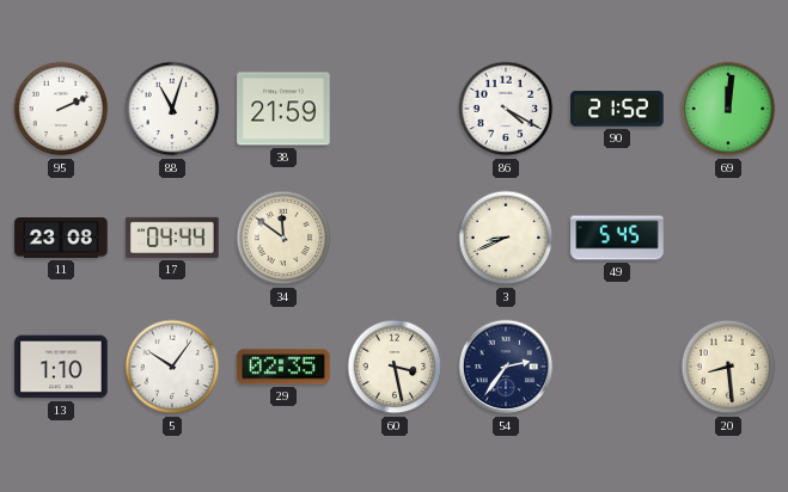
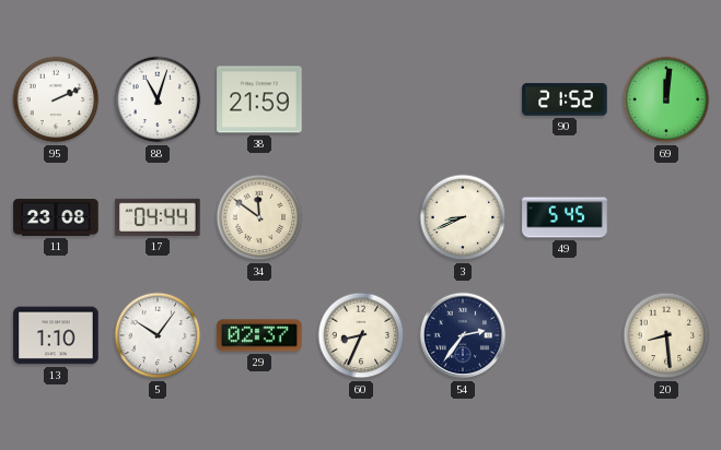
86: 4:20 -> none (506, 109)
29: 02:35 -> 02:37 (259, 335)
60: 3:28 -> 8:34 (361, 335)
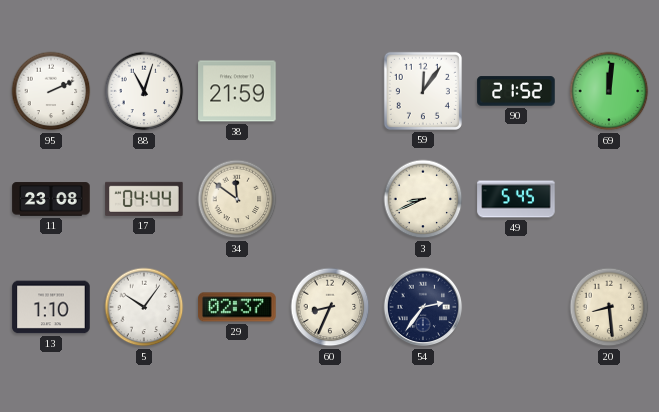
59: none -> 12:06 (423, 91)
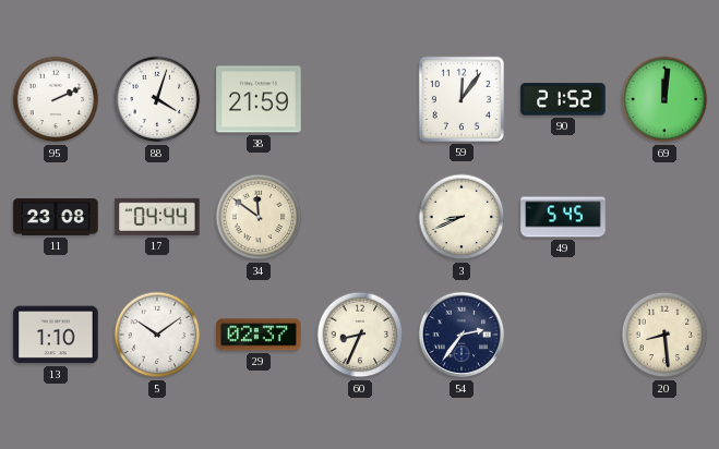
88: 11:03 -> 4:03 (157, 99)
5: 10:06 -> 10:09 (157, 335)
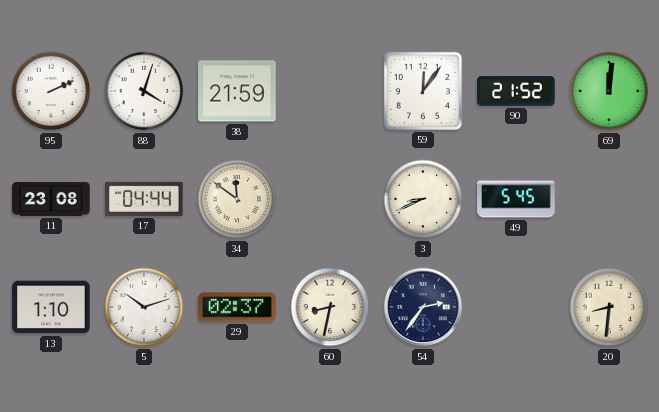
5: 10:09 -> 10:12 (144, 307)
60: 8:34 -> 8:32 (330, 307)
20: 8:29 -> 8:31 (609, 307)
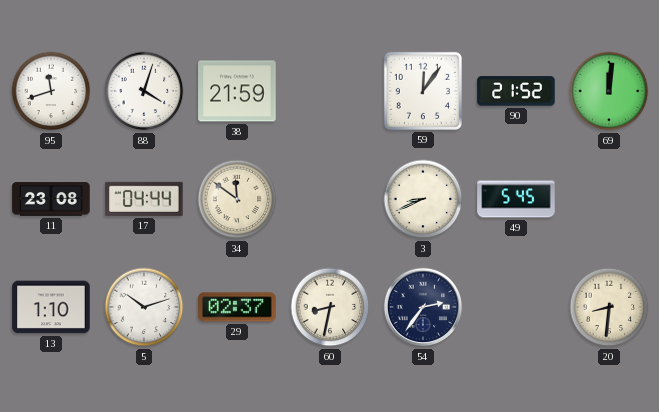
95: 2:11 -> 11:42 (51, 91)
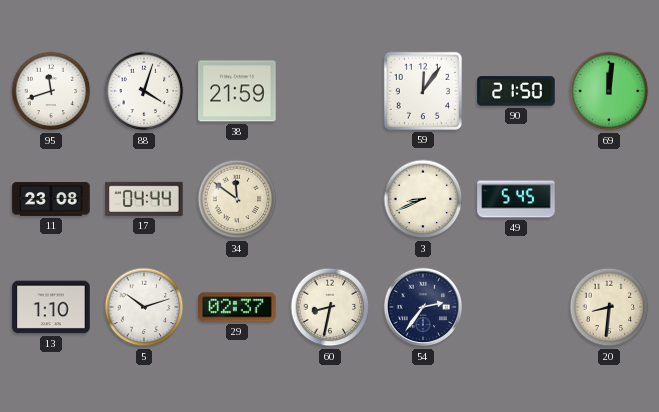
90: 21:52 -> 21:50 (516, 91)
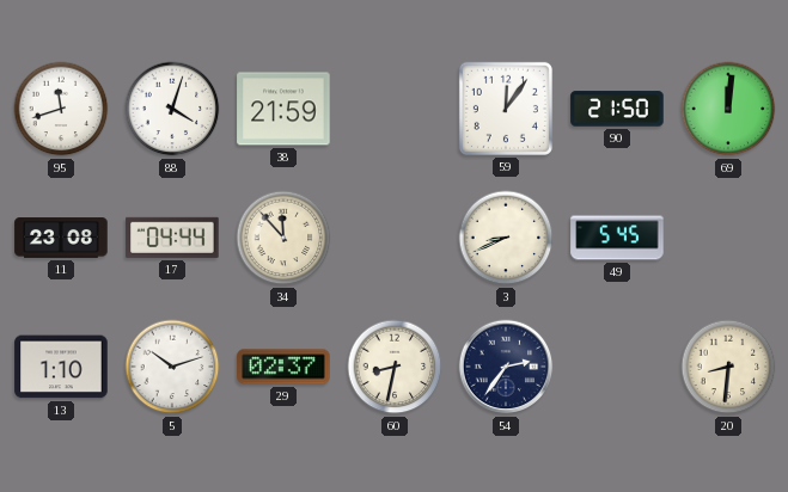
34: 11:51 -> 11:53 (283, 238)
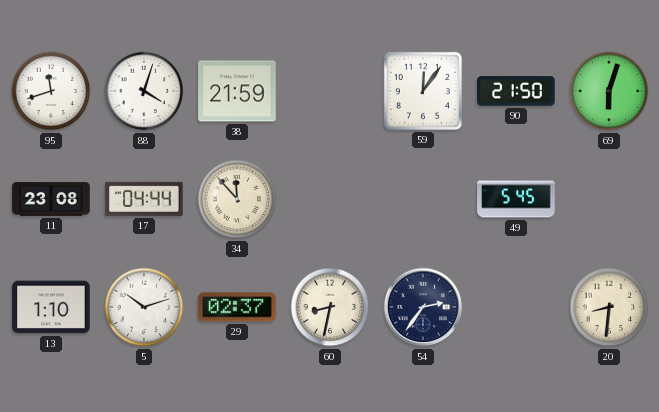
69: 12:01 -> 6:03 (609, 91)
3: 8:41 -> none (506, 238)
